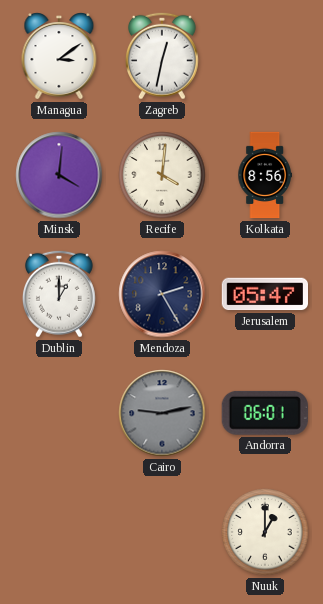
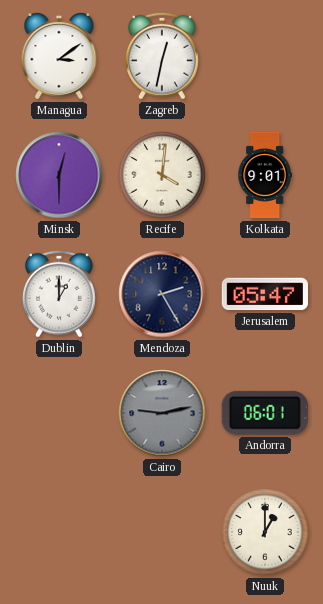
Minsk: 4:01 -> 12:30 (59, 175)
Kolkata: 8:56 -> 9:01 (264, 175)
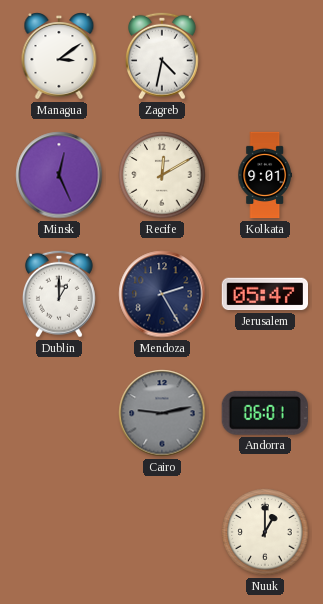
Zagreb: 12:32 -> 4:32 (162, 56)
Minsk: 12:30 -> 12:26 (59, 175)
Recife: 4:01 -> 12:10 (162, 175)
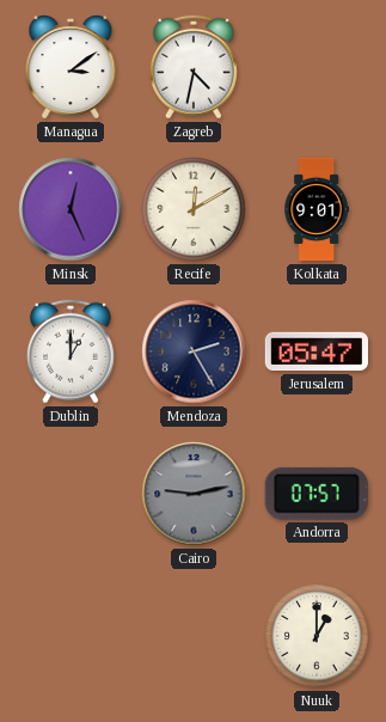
Andorra: 06:01 -> 07:57 (317, 494)
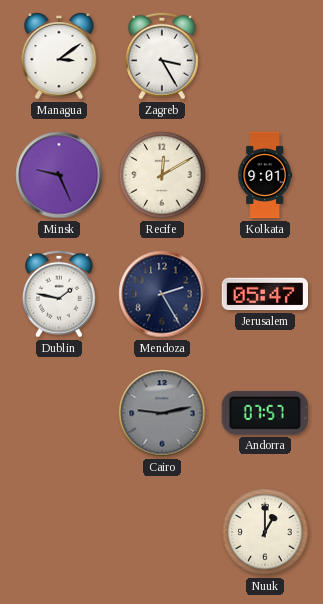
Zagreb: 4:32 -> 3:25 (162, 56)
Minsk: 12:26 -> 9:26 (59, 175)
Dublin: 1:00 -> 1:47 (59, 294)
